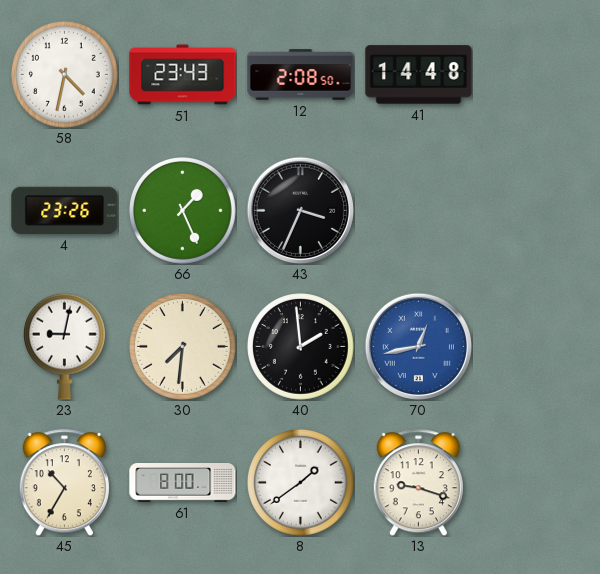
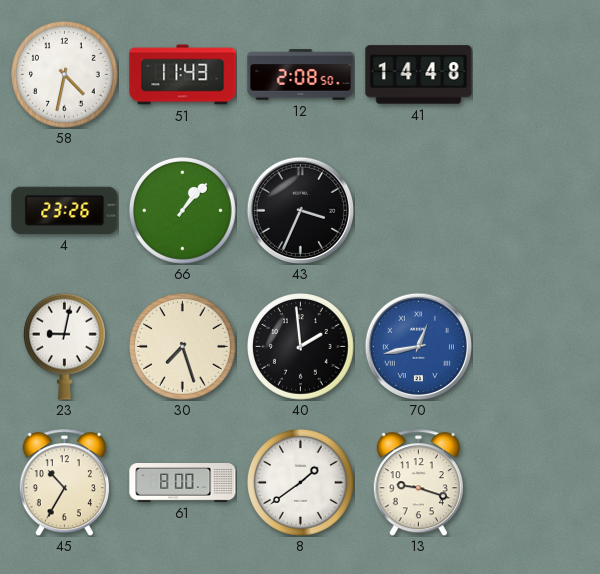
51: 23:43 -> 11:43 (183, 75)
66: 1:26 -> 1:07 (183, 211)
30: 7:31 -> 7:27 (183, 347)
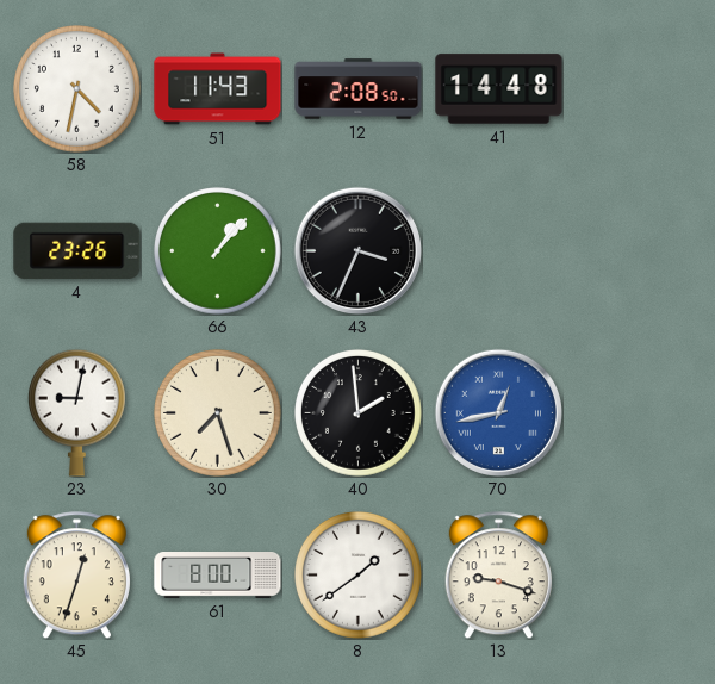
45: 10:35 -> 12:33 (76, 576)
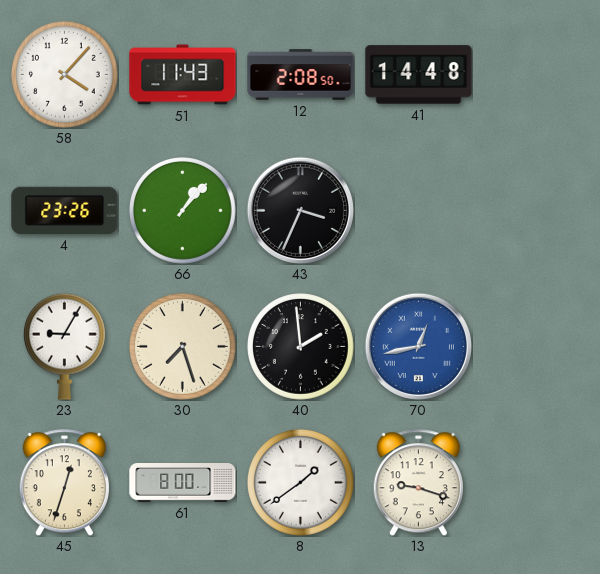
58: 4:32 -> 4:07 (65, 75)
23: 9:02 -> 9:05 (64, 346)
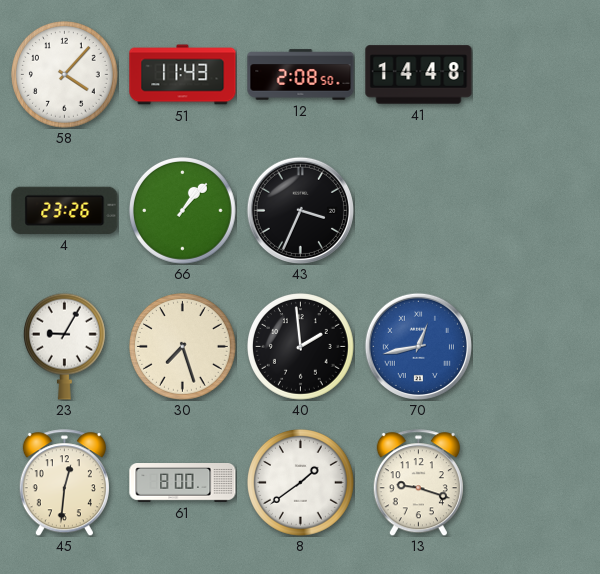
45: 12:33 -> 12:31 (64, 483)
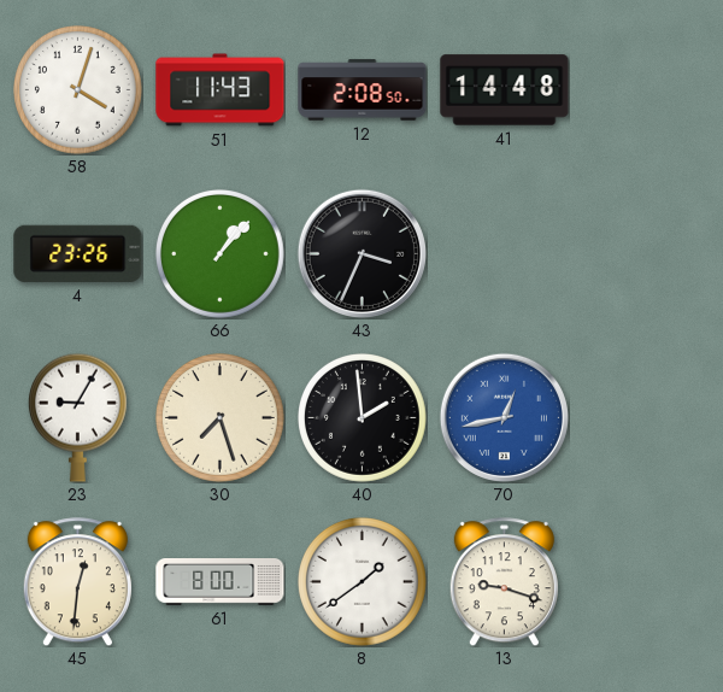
58: 4:07 -> 4:03 (78, 90)
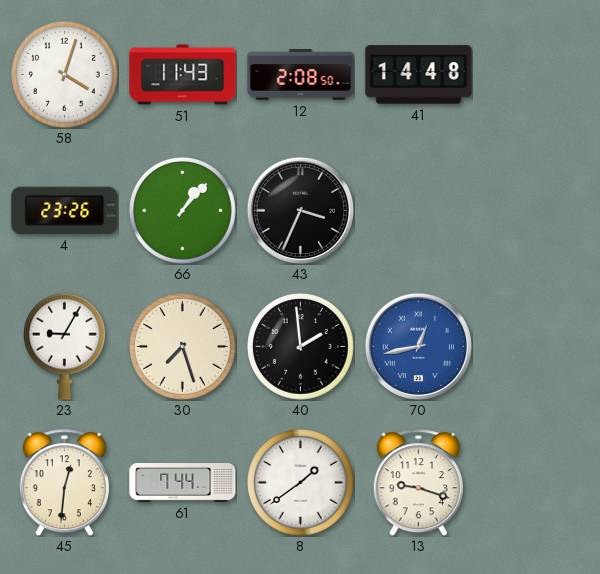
61: 8:00 -> 7:44 (183, 483)
